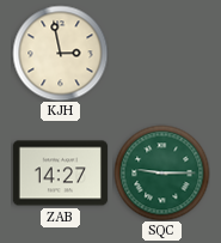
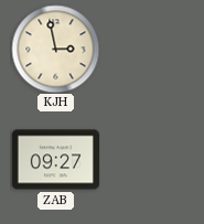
ZAB: 14:27 -> 09:27 (55, 160)
SQC: 9:15 -> none (161, 172)
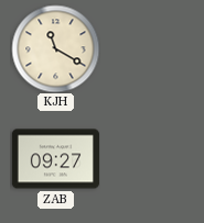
KJH: 2:58 -> 11:20 (55, 48)
